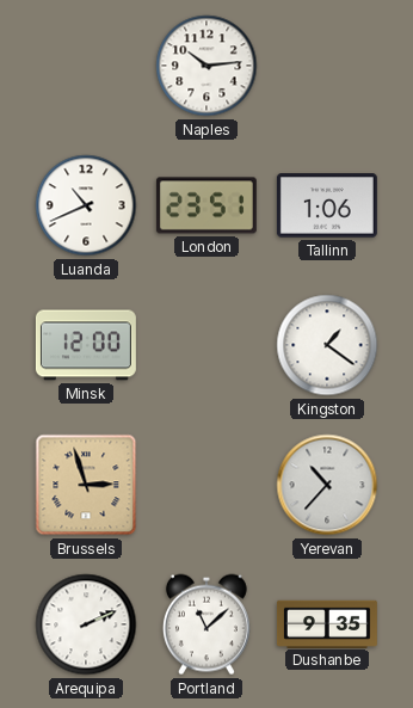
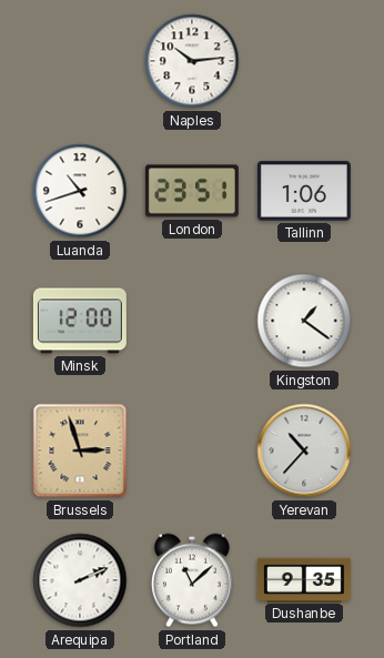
Luanda: 10:41 -> 10:42 (80, 191)
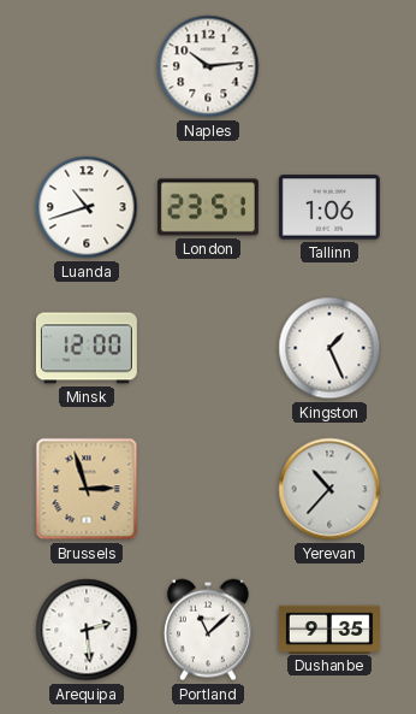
Kingston: 1:21 -> 1:26 (329, 348)
Arequipa: 2:11 -> 2:29 (87, 630)
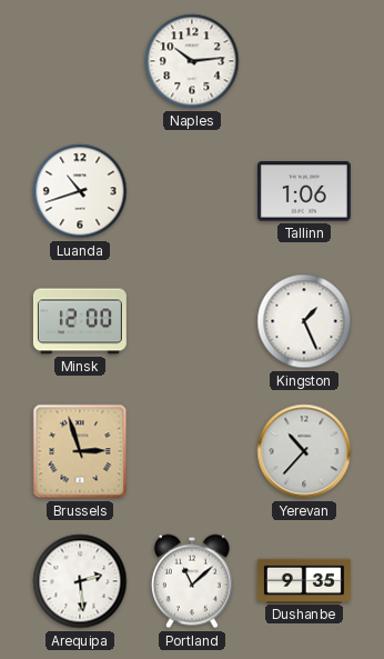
London: 23:51 -> none (208, 207)
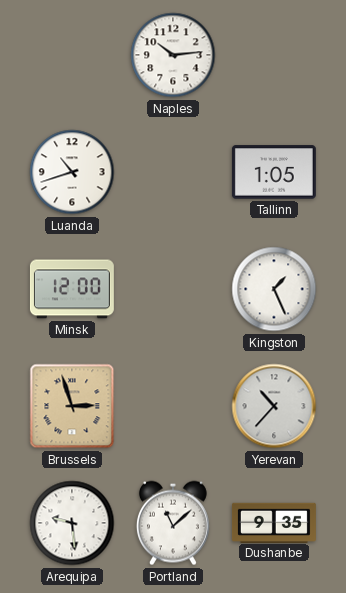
Tallinn: 1:06 -> 1:05 (274, 172)
Arequipa: 2:29 -> 9:29 (72, 523)
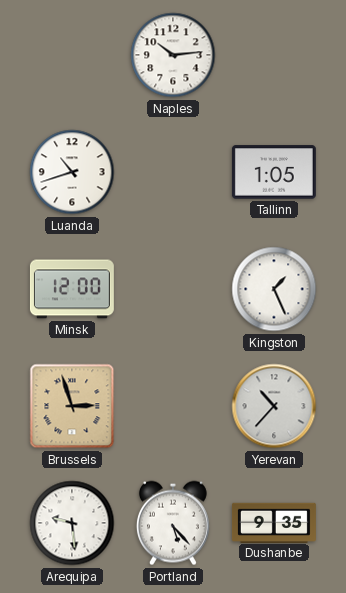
Portland: 11:08 -> 5:23 (173, 523)
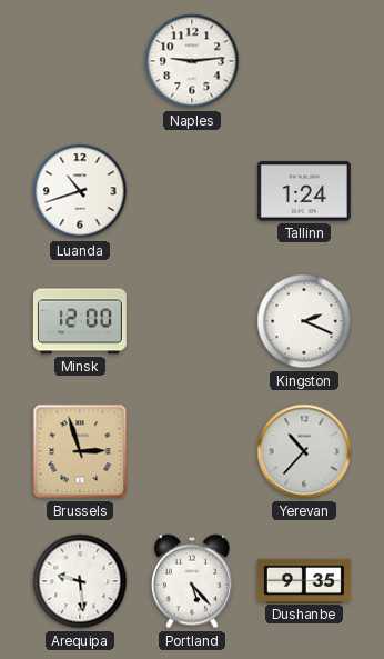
Naples: 10:14 -> 9:14 (192, 61)
Tallinn: 1:05 -> 1:24 (304, 191)
Kingston: 1:26 -> 2:19 (304, 321)
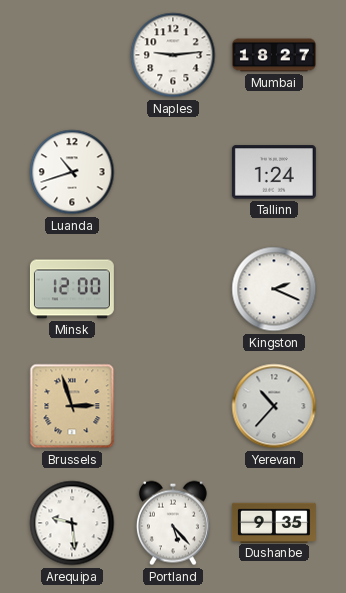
Mumbai: none -> 18:27 (274, 55)
